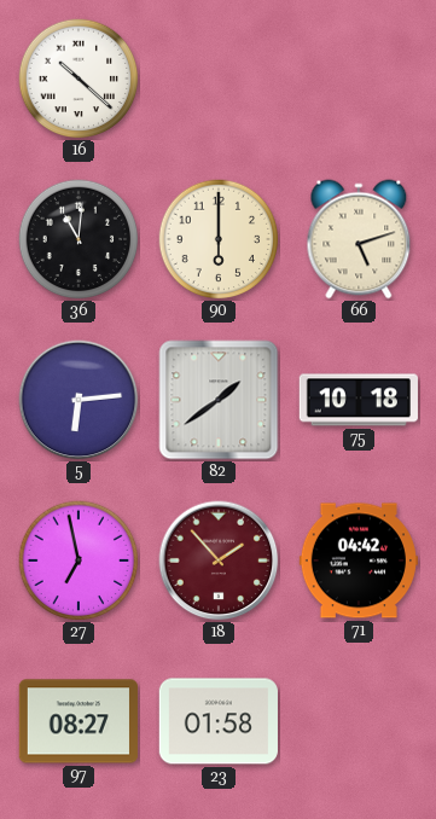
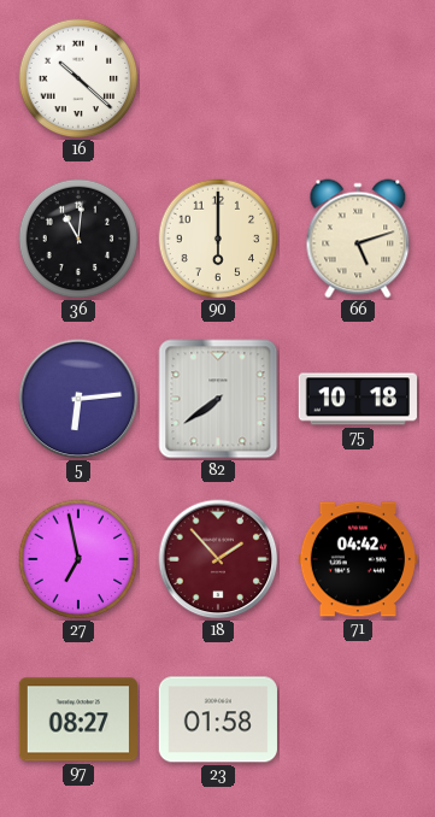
82: 1:39 -> 7:39 (218, 399)
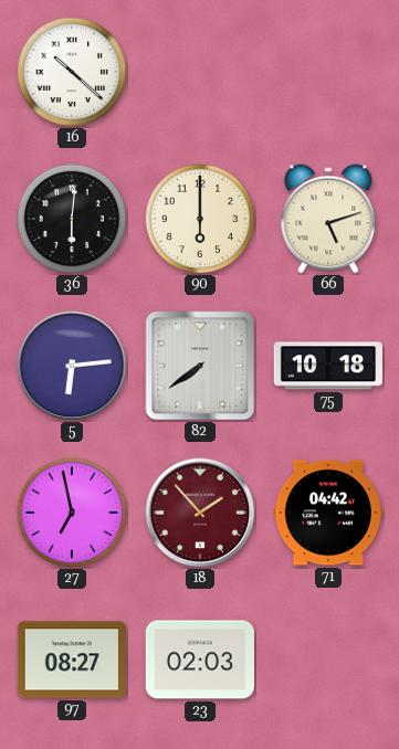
36: 11:01 -> 6:01 (72, 219)
23: 01:58 -> 02:03 (200, 660)
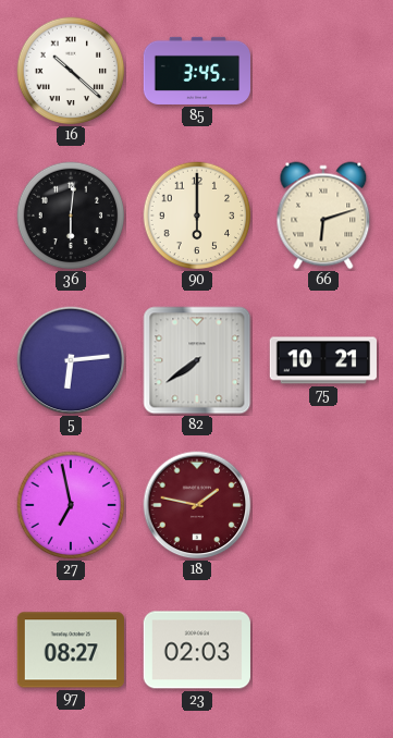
85: none -> 3:45 (196, 71)
66: 5:12 -> 6:12 (323, 216)
75: 10:18 -> 10:21 (323, 360)
18: 1:53 -> 1:47 (197, 505)
71: 04:42 -> none (327, 513)
